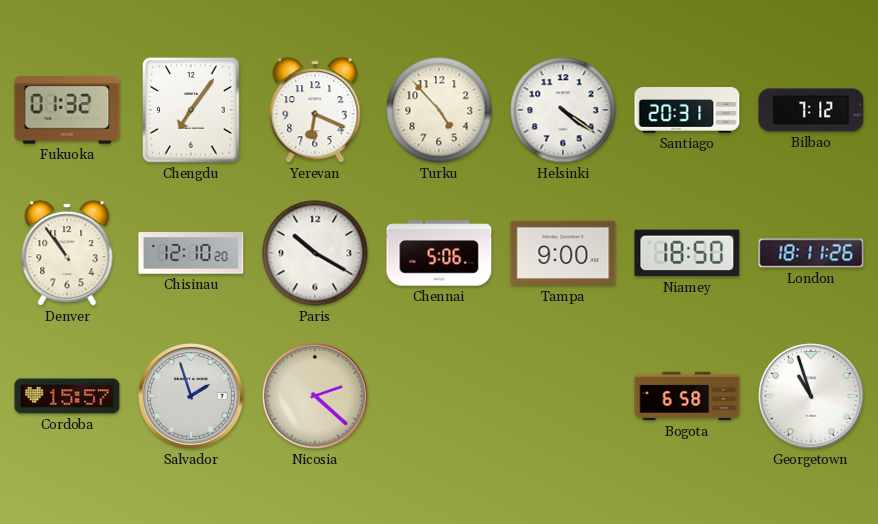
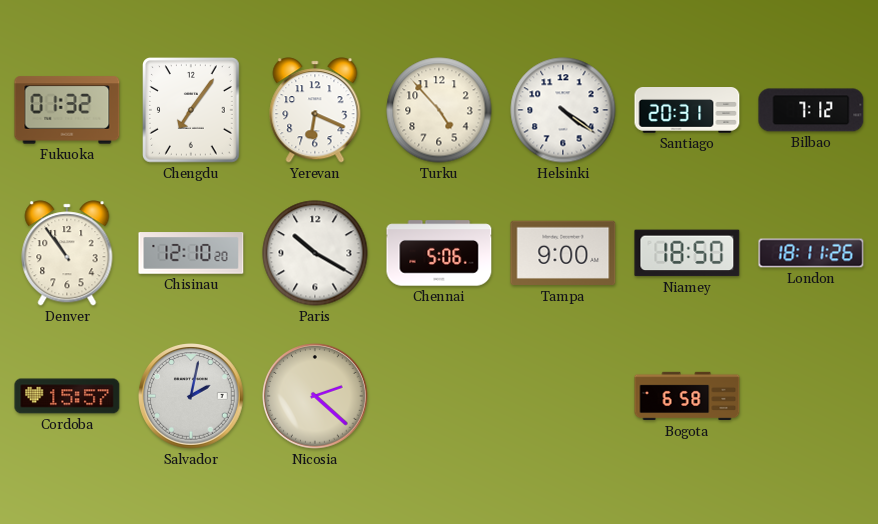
Salvador: 1:57 -> 2:02 (191, 396)
Georgetown: 10:57 -> none (811, 396)
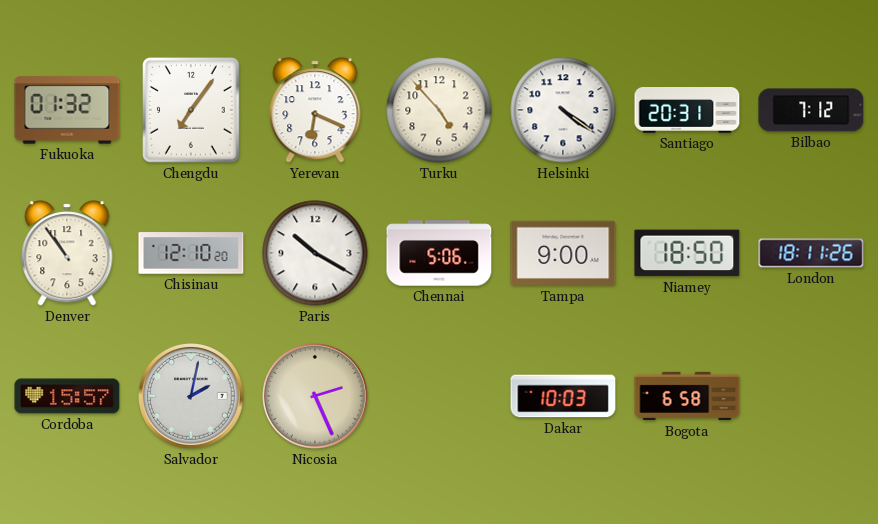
Nicosia: 2:22 -> 2:26 (315, 396)
Dakar: none -> 10:03 (563, 396)
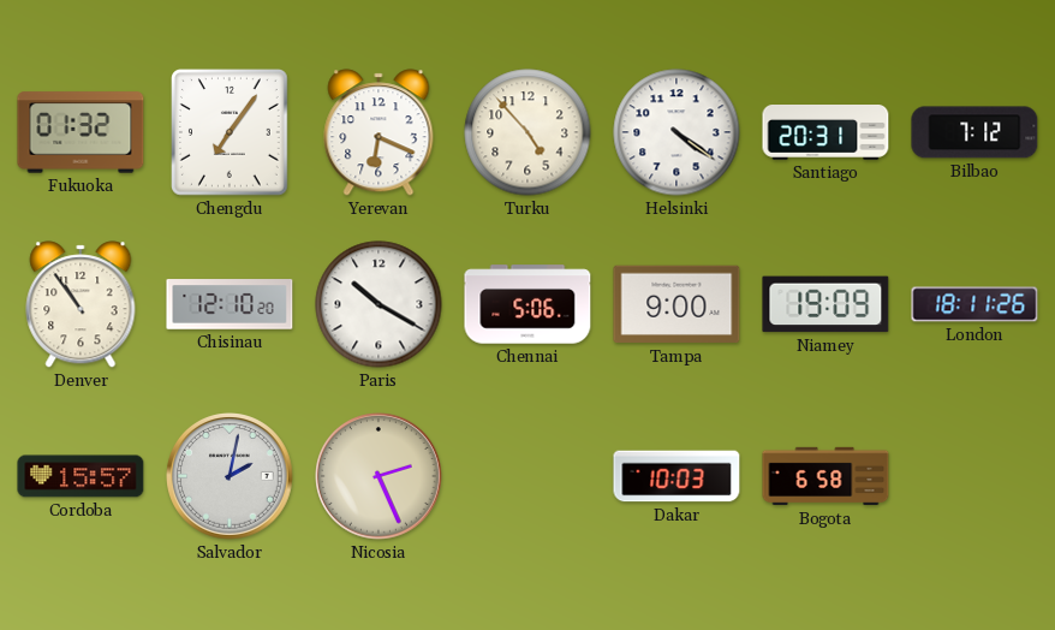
Niamey: 18:50 -> 19:09 (825, 304)
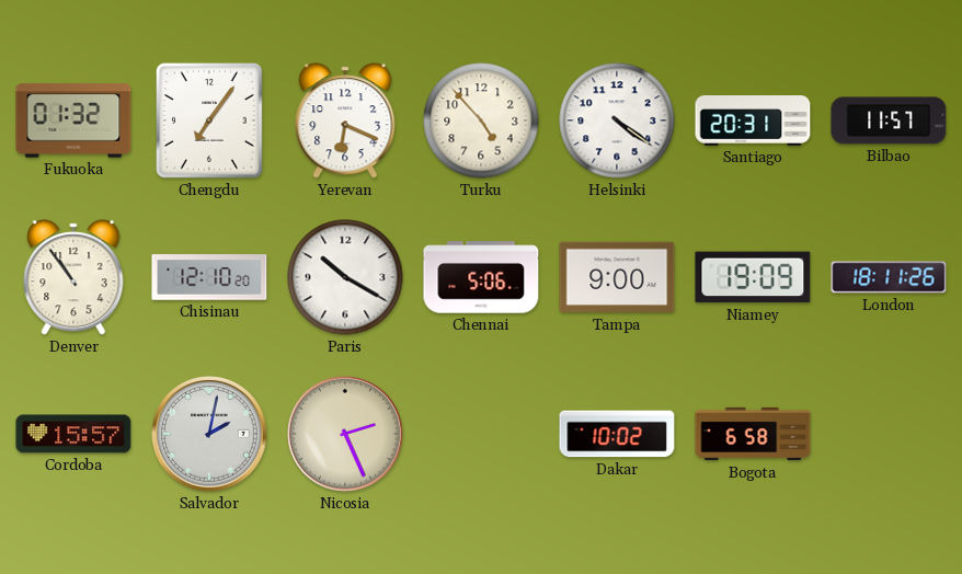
Bilbao: 7:12 -> 11:57 (889, 120)
Dakar: 10:03 -> 10:02 (617, 434)
